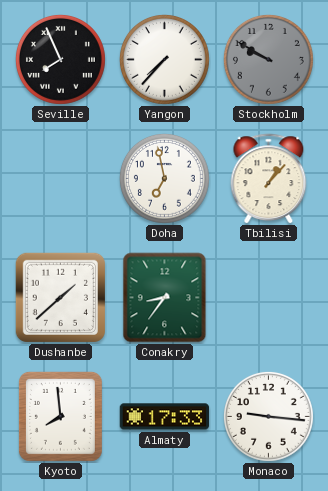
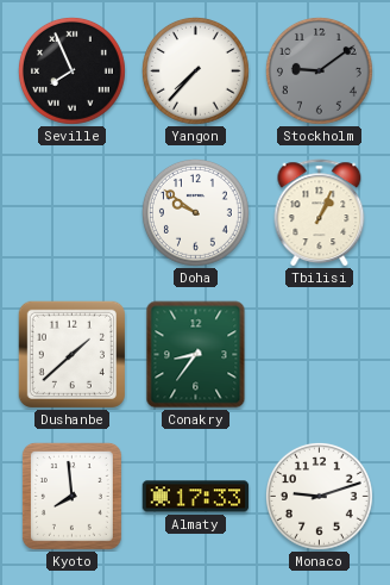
Stockholm: 9:50 -> 9:09 (319, 70)
Doha: 6:58 -> 9:51 (195, 212)
Tbilisi: 1:07 -> 1:04 (320, 213)
Monaco: 9:16 -> 9:12 (319, 496)
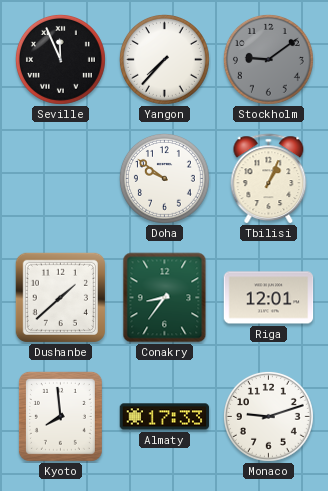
Seville: 7:56 -> 11:56 (60, 59)
Riga: none -> 12:01 (269, 298)
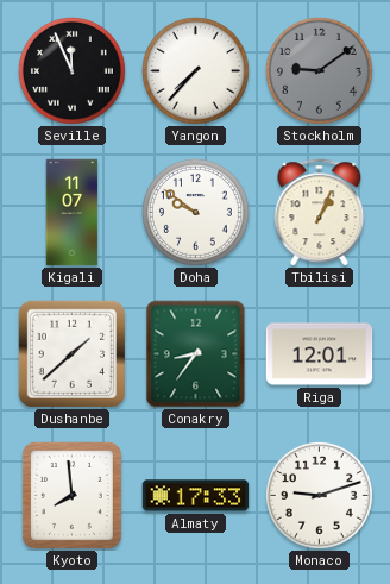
Kigali: none -> 11:07 (73, 213)
